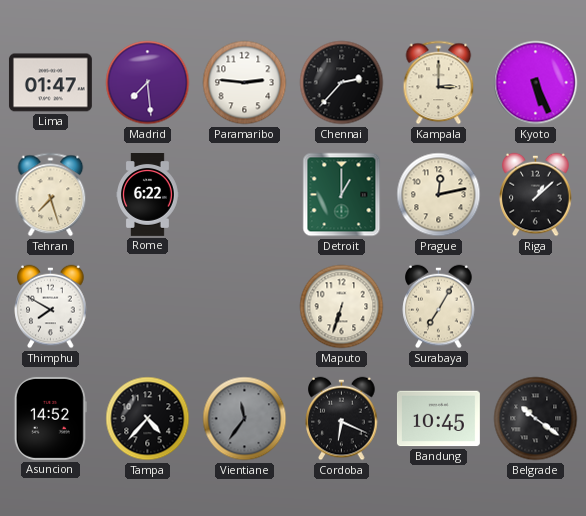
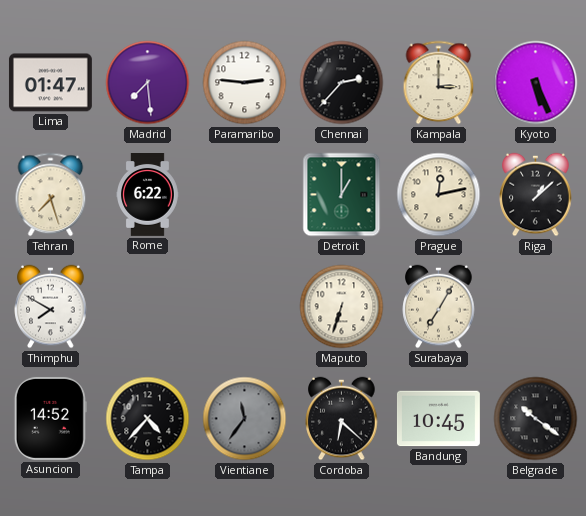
Cordoba: 6:19 -> 6:22 (342, 419)
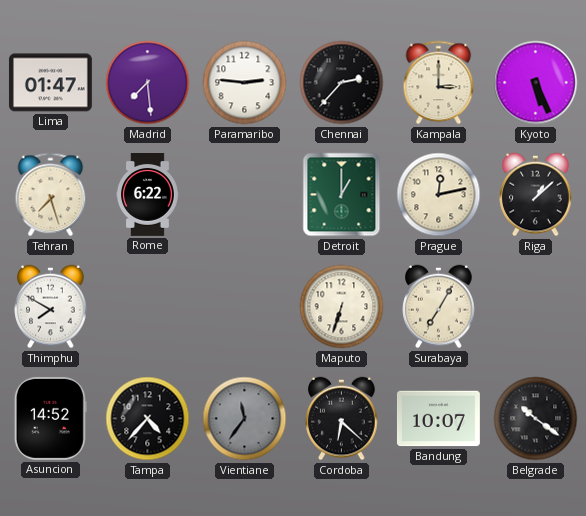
Bandung: 10:45 -> 10:07 (438, 419)
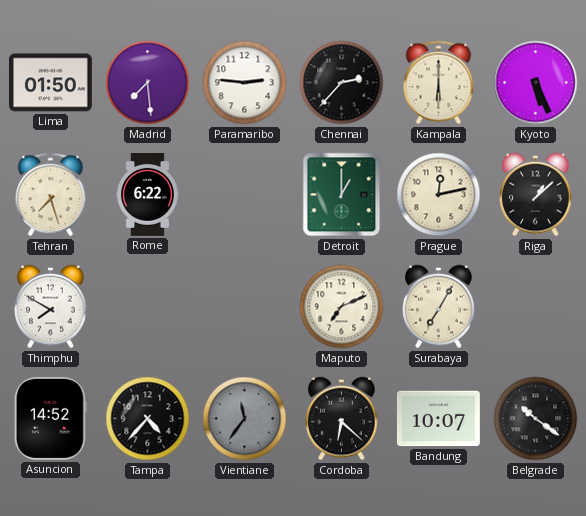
Lima: 01:47 -> 01:50 (50, 83)
Kampala: 3:00 -> 6:00 (439, 83)
Maputo: 6:33 -> 7:11 (342, 307)
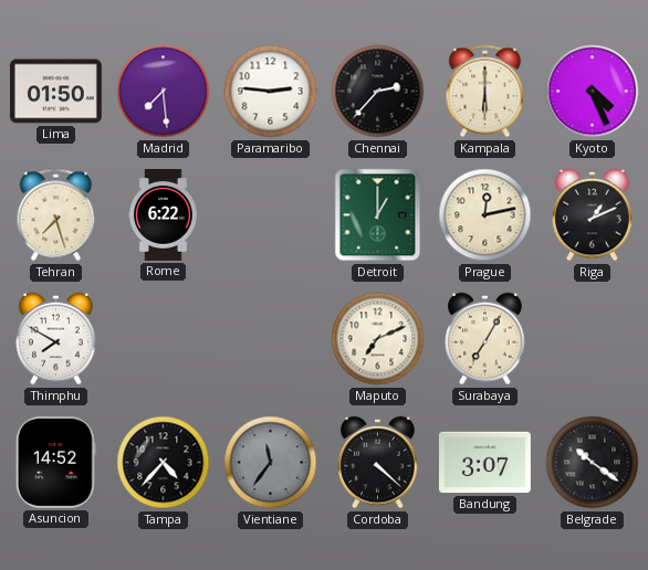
Kyoto: 5:26 -> 4:26 (593, 92)
Riga: 1:08 -> 1:11 (593, 215)
Cordoba: 6:22 -> 4:22 (378, 463)
Bandung: 10:07 -> 3:07 (484, 463)
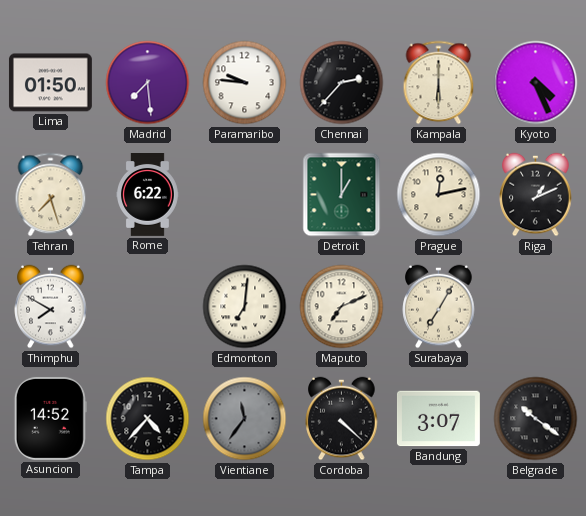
Paramaribo: 2:46 -> 9:46 (245, 83)
Edmonton: none -> 7:01 (245, 307)
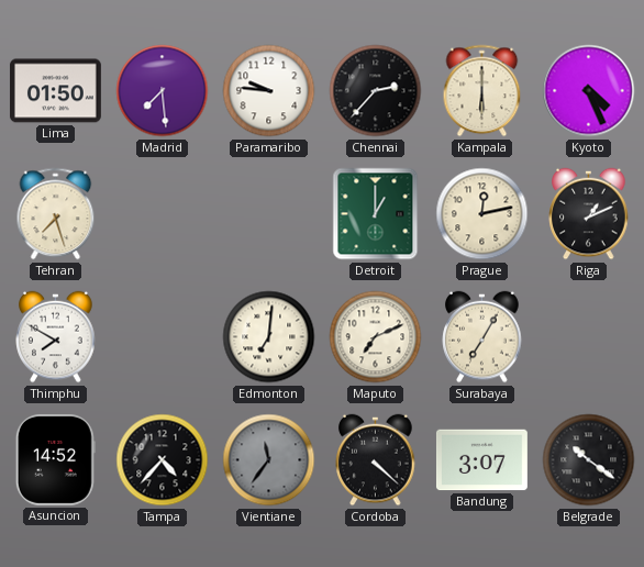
Rome: 6:22 -> none (148, 195)
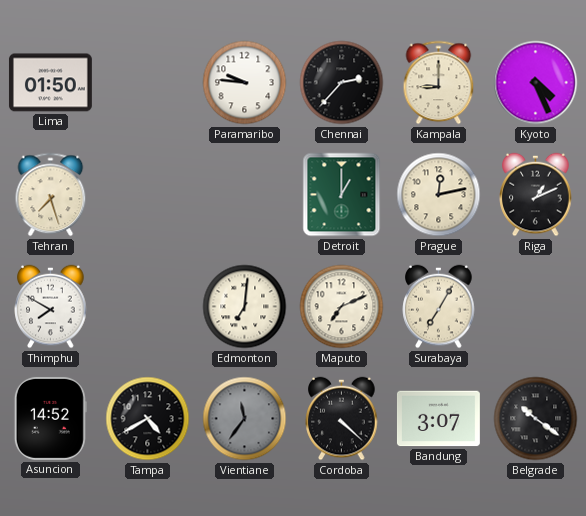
Madrid: 7:29 -> none (163, 91)
Kampala: 6:00 -> 9:00 (439, 83)
Tampa: 4:37 -> 4:40 (148, 419)
